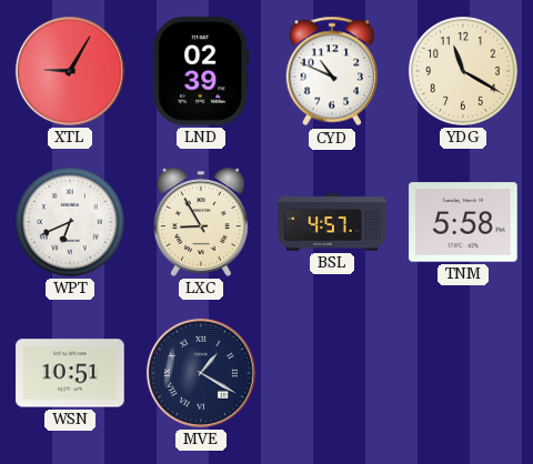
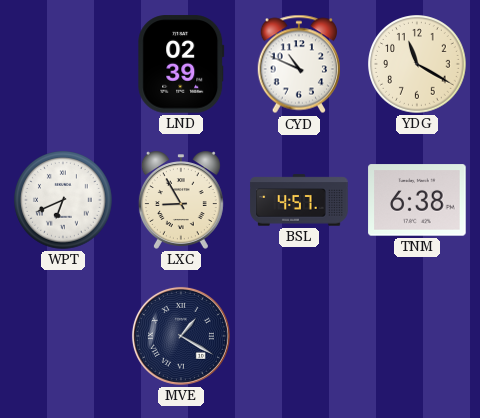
XTL: 9:05 -> none (70, 71)
TNM: 5:58 -> 6:38 (417, 200)
WSN: 10:51 -> none (70, 373)
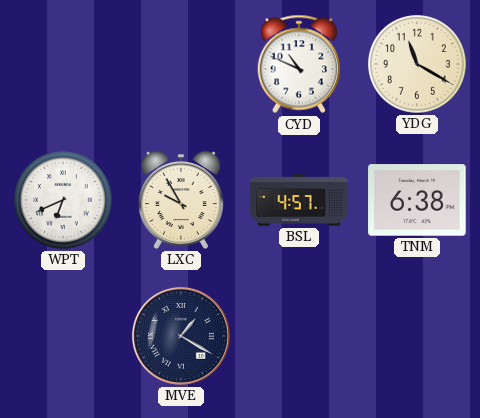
LND: 02:39 -> none (181, 64)
LXC: 8:55 -> 9:55 (181, 200)
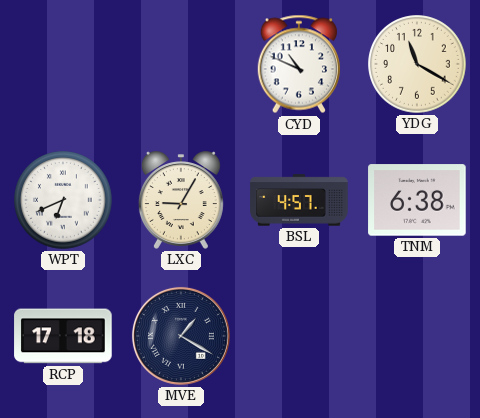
LXC: 9:55 -> 9:05 (181, 200)
RCP: none -> 17:18 (63, 336)
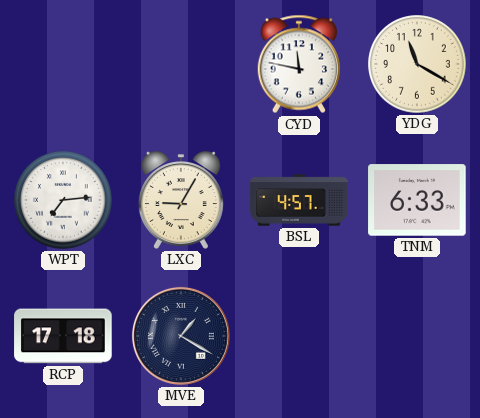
CYD: 10:49 -> 11:47 (298, 64)
WPT: 6:41 -> 7:14 (63, 200)
TNM: 6:38 -> 6:33 (417, 200)
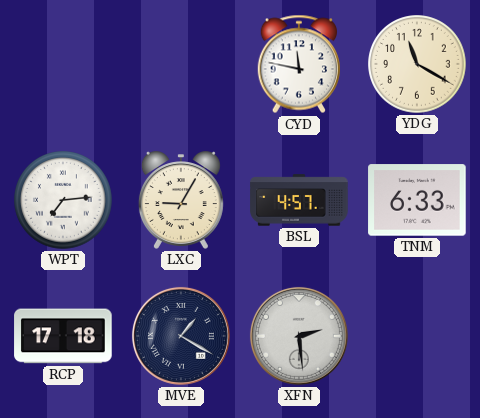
XFN: none -> 2:29 (299, 336)
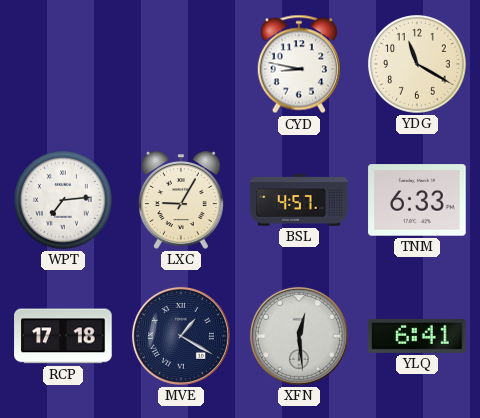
CYD: 11:47 -> 8:47 (298, 64)
XFN: 2:29 -> 12:29 (299, 336)
YLQ: none -> 6:41 (417, 336)
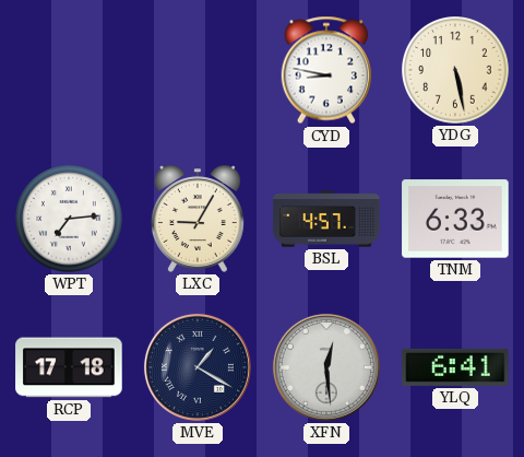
YDG: 11:20 -> 5:28 (455, 70)
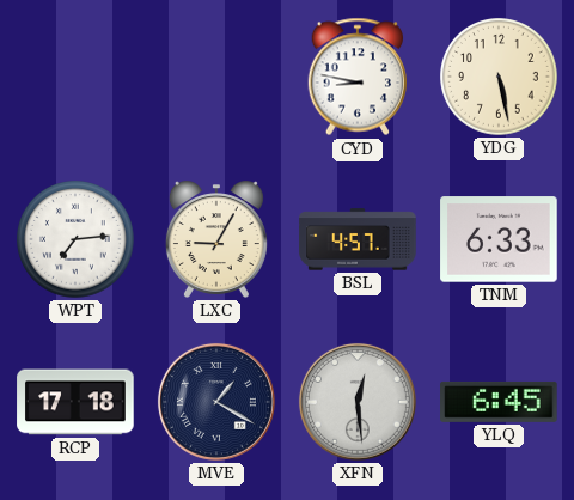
YLQ: 6:41 -> 6:45 (499, 402)
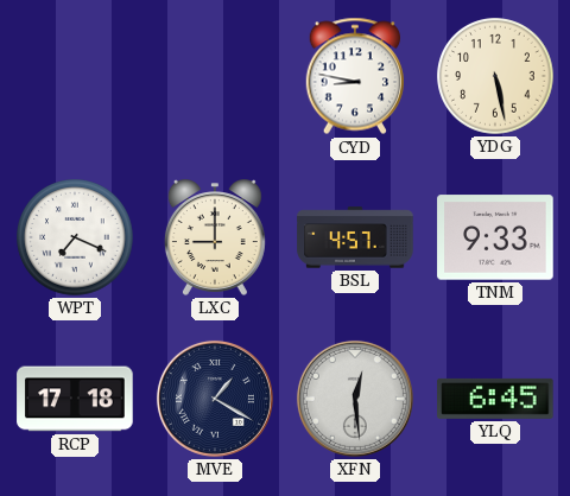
WPT: 7:14 -> 7:19 (75, 237)
LXC: 9:05 -> 9:00 (215, 237)
TNM: 6:33 -> 9:33 (495, 237)
